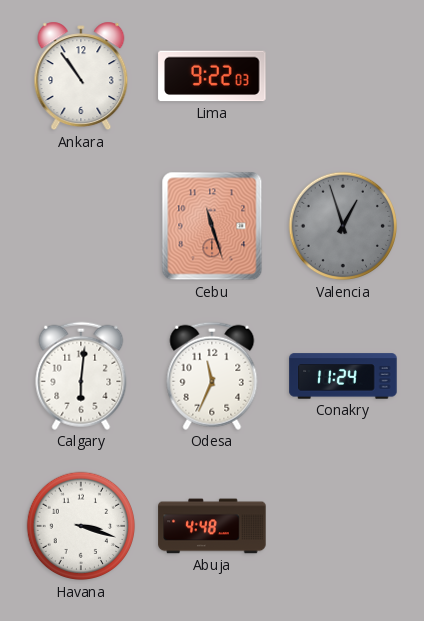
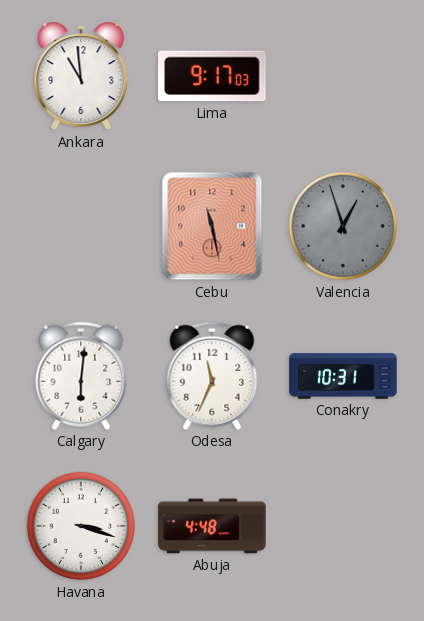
Ankara: 10:54 -> 10:59 (81, 76)
Lima: 9:22 -> 9:17 (212, 76)
Cebu: 11:27 -> 11:28 (212, 226)
Conakry: 11:24 -> 10:31 (343, 376)
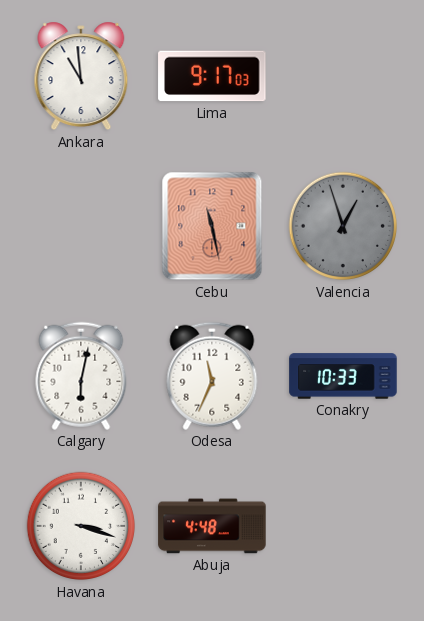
Calgary: 6:01 -> 6:02 (81, 376)
Conakry: 10:31 -> 10:33 (343, 376)
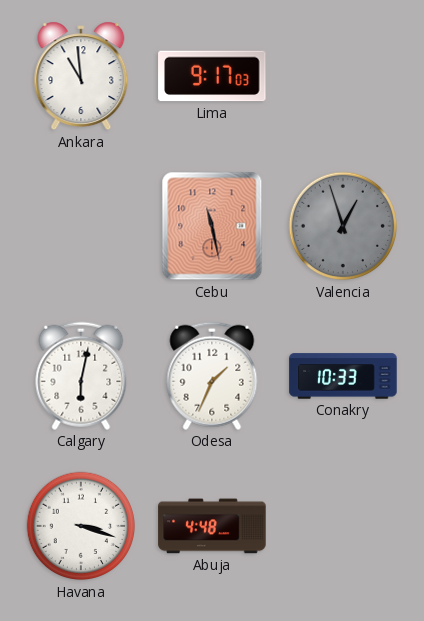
Odesa: 11:34 -> 1:34 (212, 376)
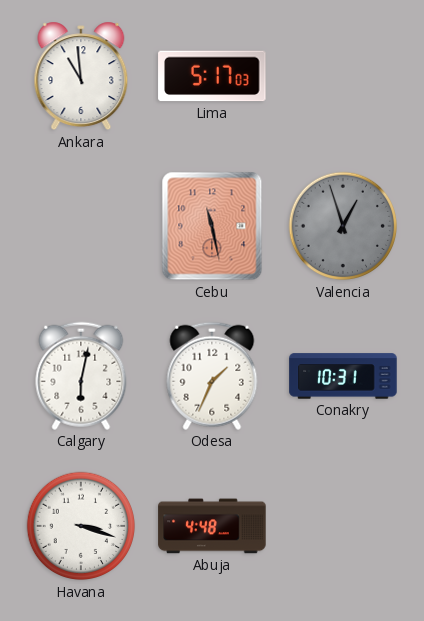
Lima: 9:17 -> 5:17 (212, 76)
Conakry: 10:33 -> 10:31 (343, 376)
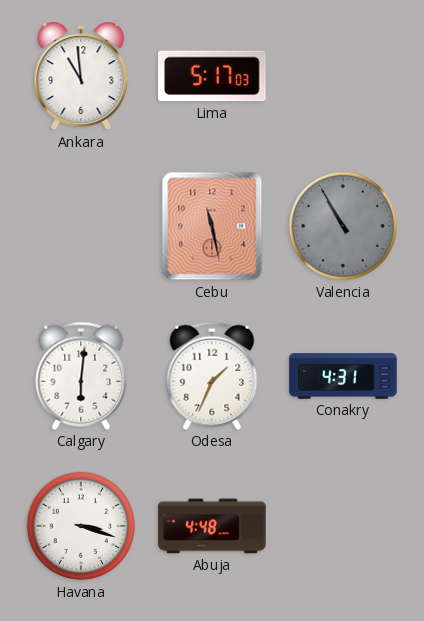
Valencia: 12:57 -> 10:55 (343, 226)
Calgary: 6:02 -> 6:01 (81, 376)
Conakry: 10:31 -> 4:31 (343, 376)
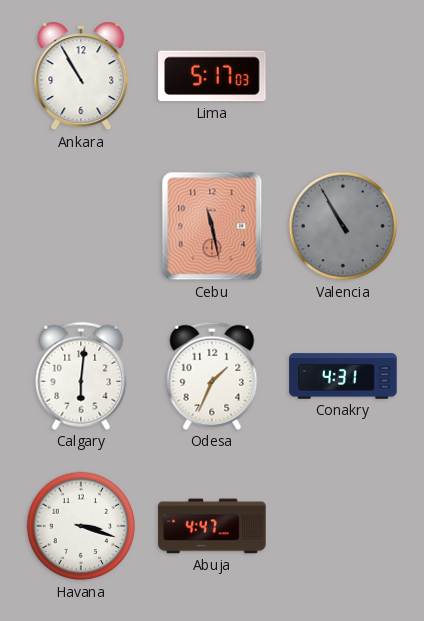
Ankara: 10:59 -> 10:55 (81, 76)
Abuja: 4:48 -> 4:47 (212, 526)
